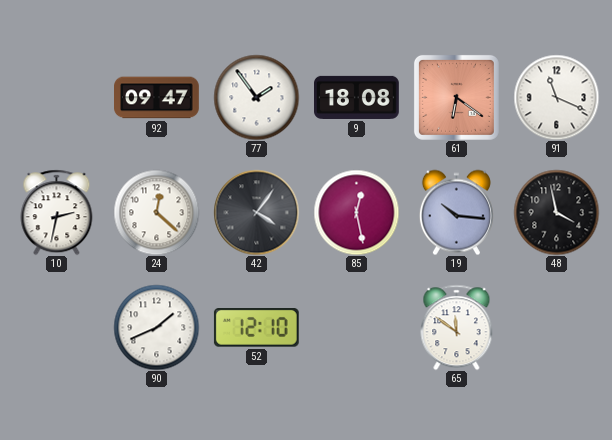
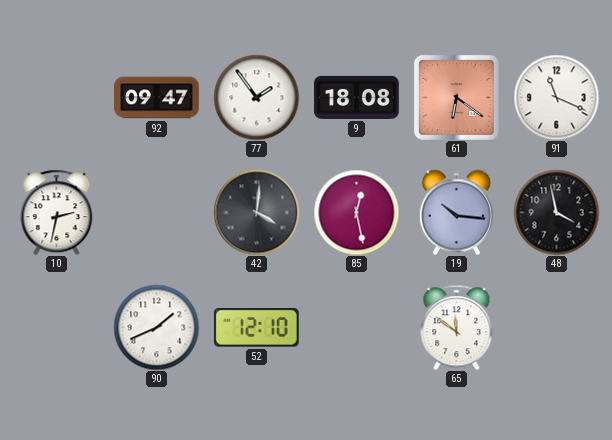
24: 12:22 -> none (156, 212)
42: 4:06 -> 4:01 (256, 212)
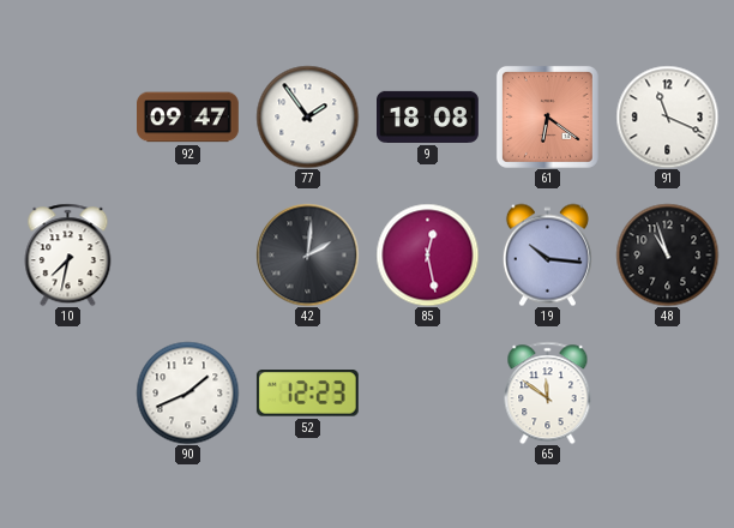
10: 2:32 -> 7:32 (68, 254)
42: 4:01 -> 2:01 (307, 254)
48: 3:58 -> 10:57 (667, 254)
52: 12:10 -> 12:23 (307, 394)
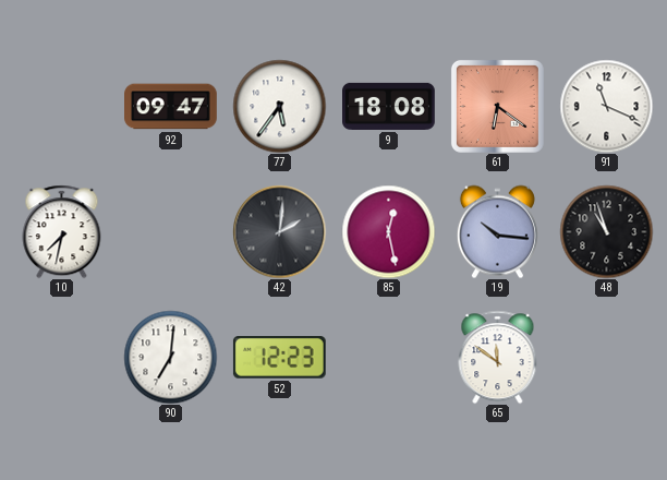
77: 1:54 -> 5:36 (279, 106)
90: 1:41 -> 7:01 (170, 357)
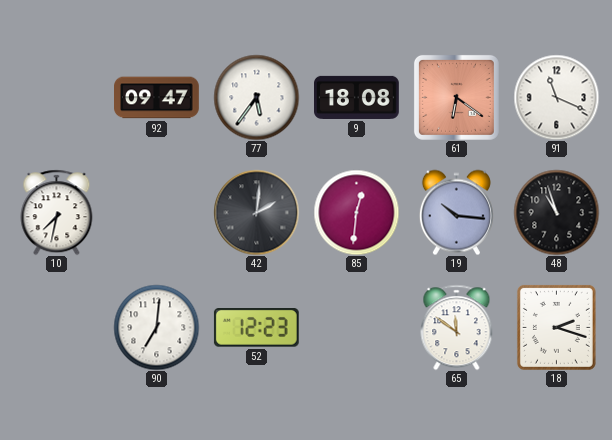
85: 12:28 -> 12:31 (356, 212)
18: none -> 2:18 (556, 327)
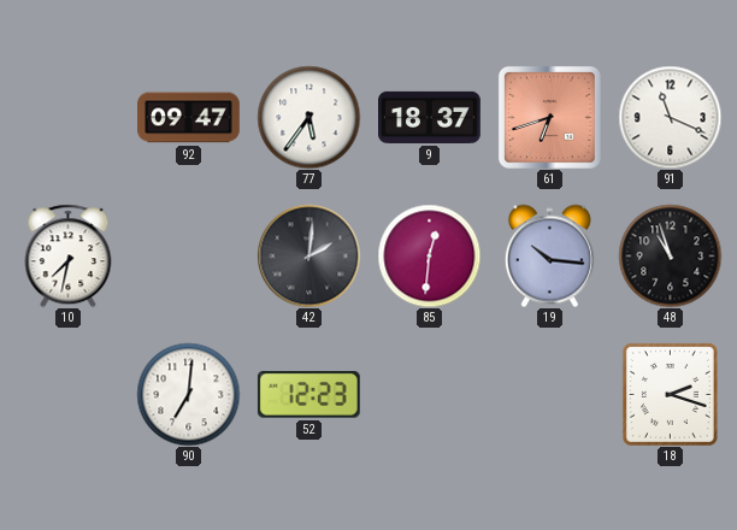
9: 18:08 -> 18:37 (430, 117)
61: 6:21 -> 6:42 (549, 117)
65: 11:51 -> none (457, 327)
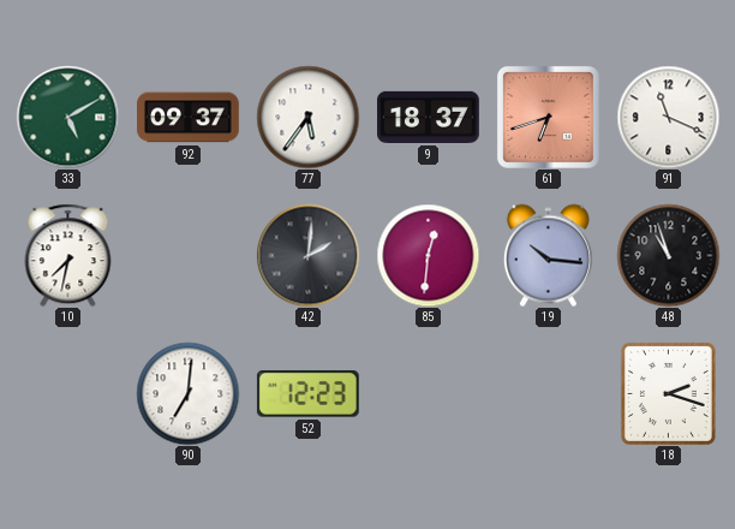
33: none -> 5:10 (67, 117)
92: 09:47 -> 09:37 (189, 118)
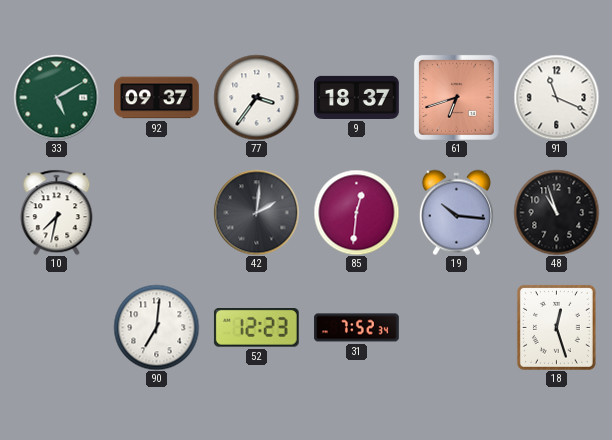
77: 5:36 -> 3:36 (256, 97)
31: none -> 7:52 (357, 328)
18: 2:18 -> 12:27 (556, 327)
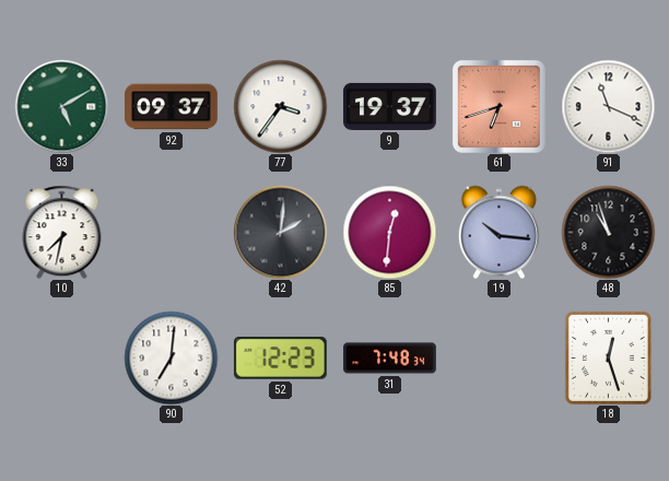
9: 18:37 -> 19:37 (390, 106)
31: 7:52 -> 7:48 (390, 359)
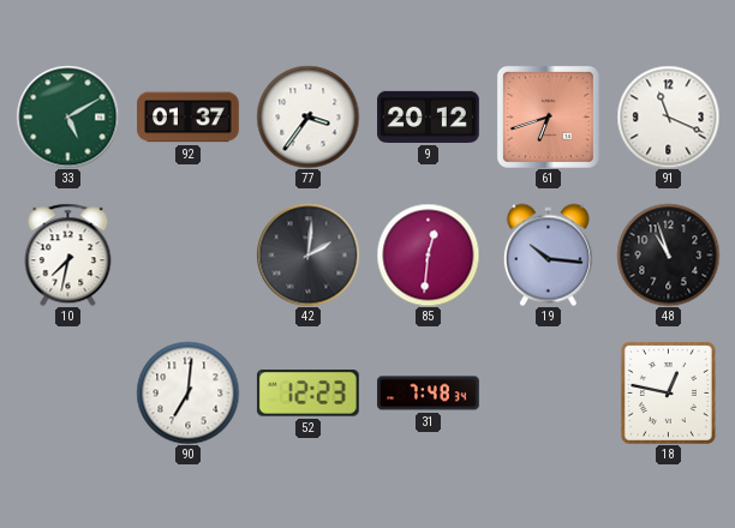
92: 09:37 -> 01:37 (189, 118)
9: 19:37 -> 20:12 (429, 116)
18: 12:27 -> 12:47 (668, 392)
